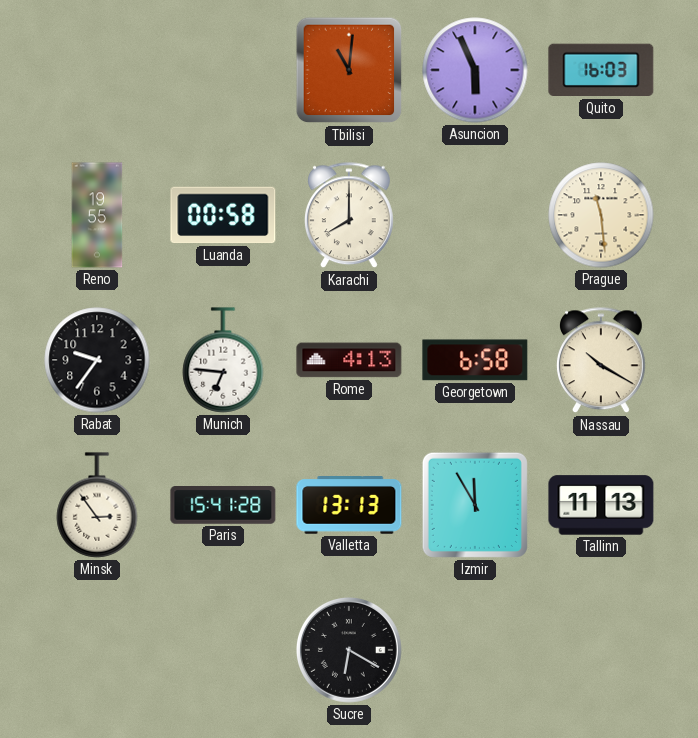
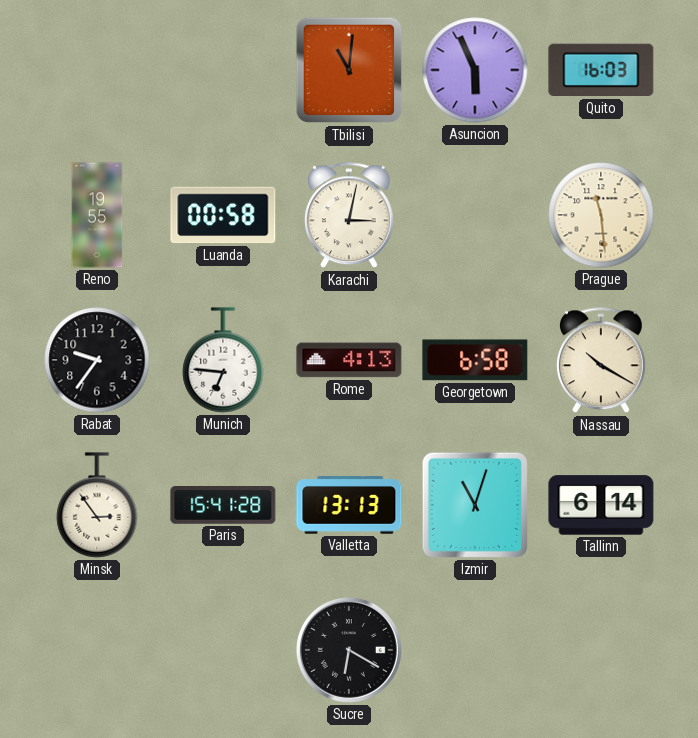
Karachi: 8:00 -> 3:02 (349, 216)
Izmir: 11:55 -> 11:03 (475, 505)
Tallinn: 11:13 -> 6:14 (601, 505)
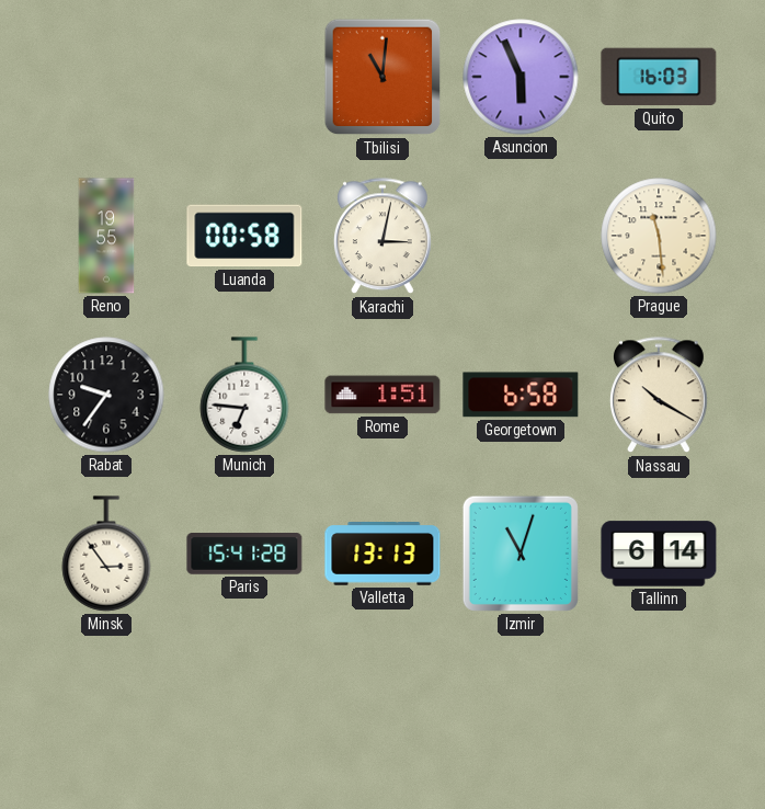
Rome: 4:13 -> 1:51 (382, 395)
Sucre: 6:20 -> none (349, 650)
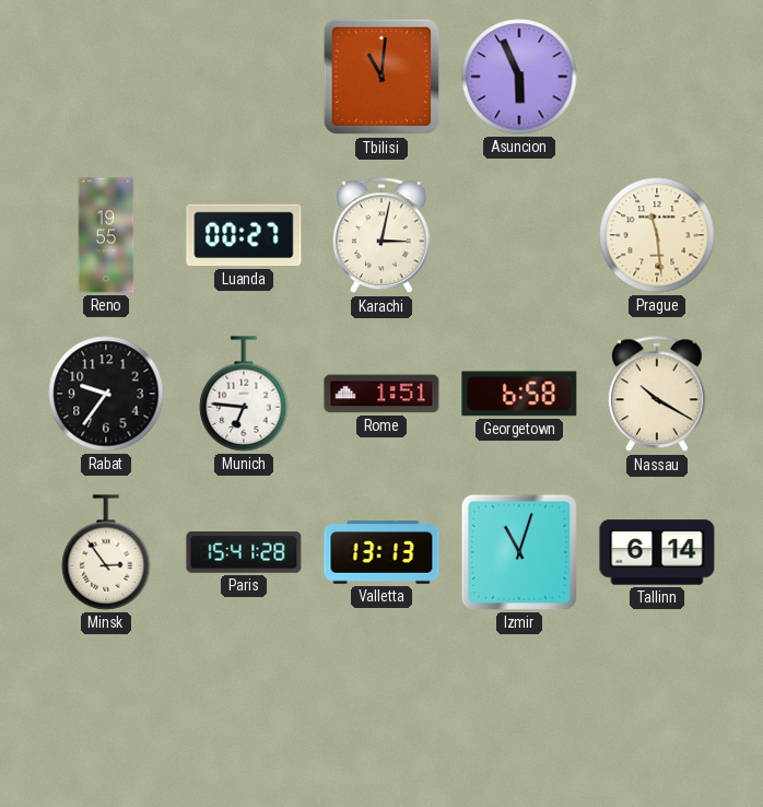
Quito: 16:03 -> none (659, 77)
Luanda: 00:58 -> 00:27 (244, 235)
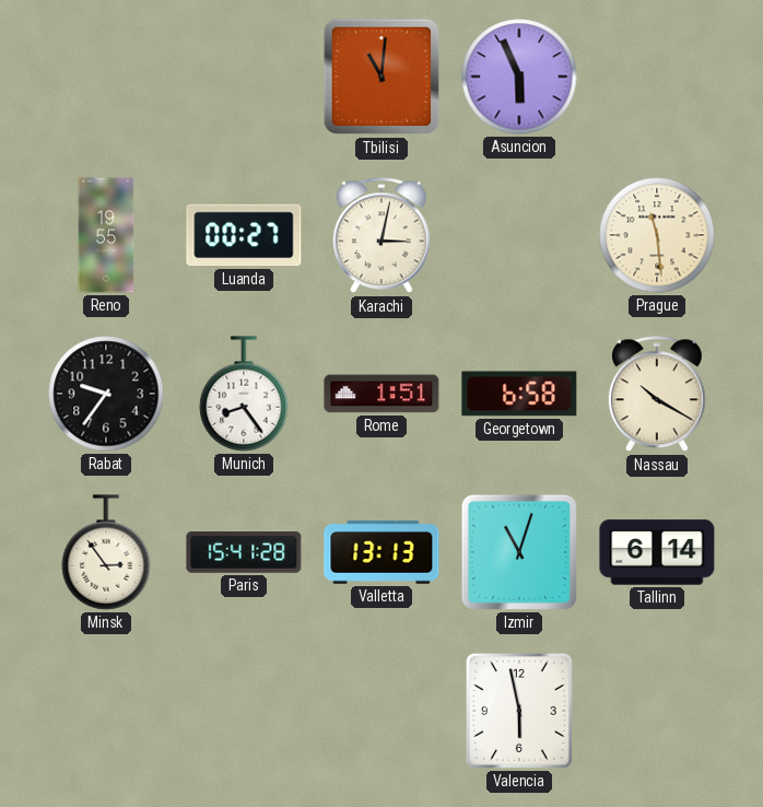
Munich: 6:46 -> 8:24 (244, 394)
Valencia: none -> 5:58 (519, 711)
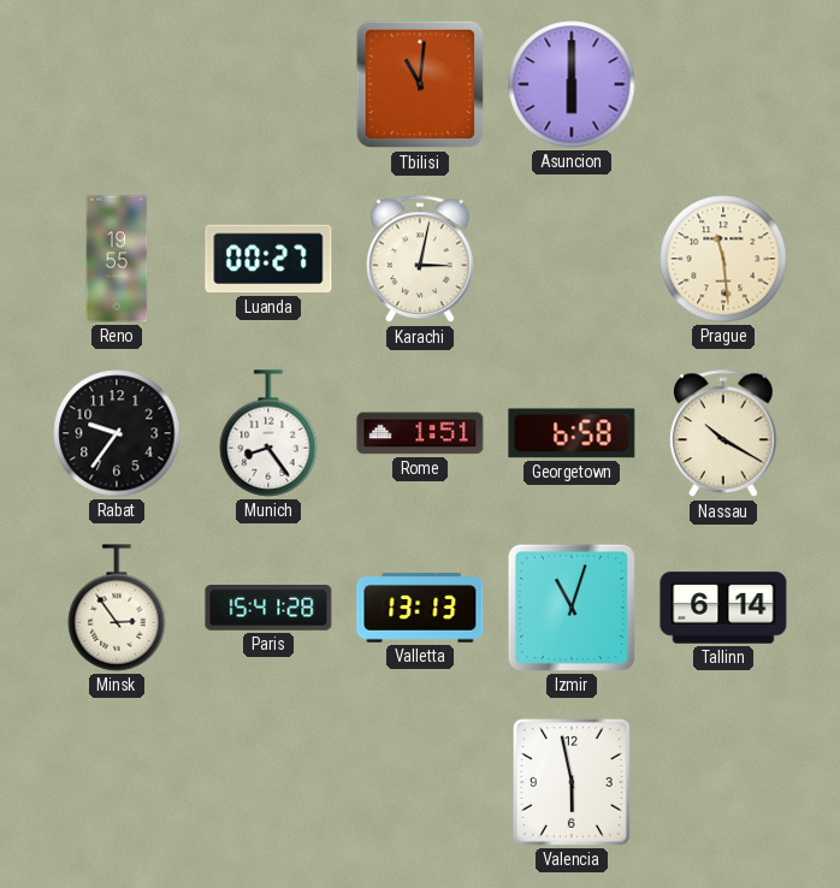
Asuncion: 5:56 -> 6:00 (572, 84)
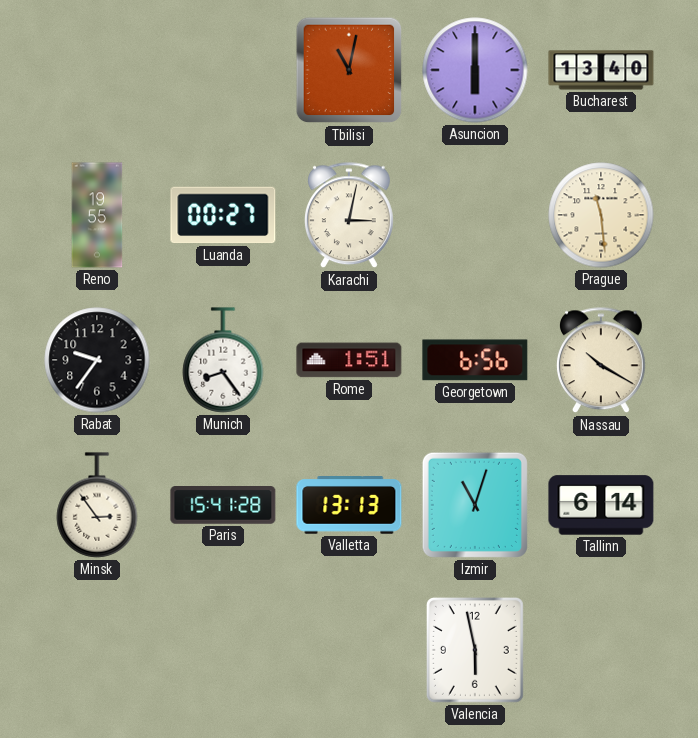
Tbilisi: 11:01 -> 11:02 (349, 70)
Bucharest: none -> 13:40 (601, 70)
Georgetown: 6:58 -> 6:56 (475, 360)
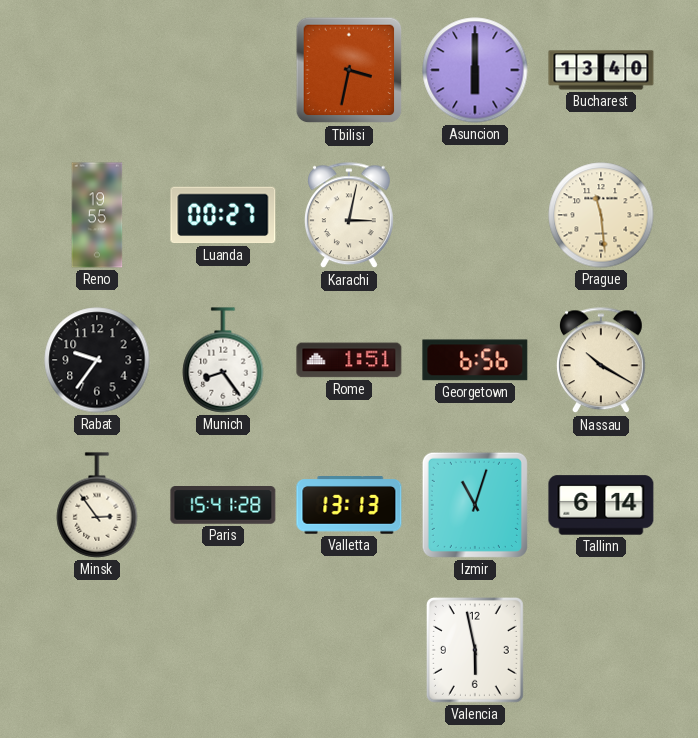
Tbilisi: 11:02 -> 3:32 (349, 70)
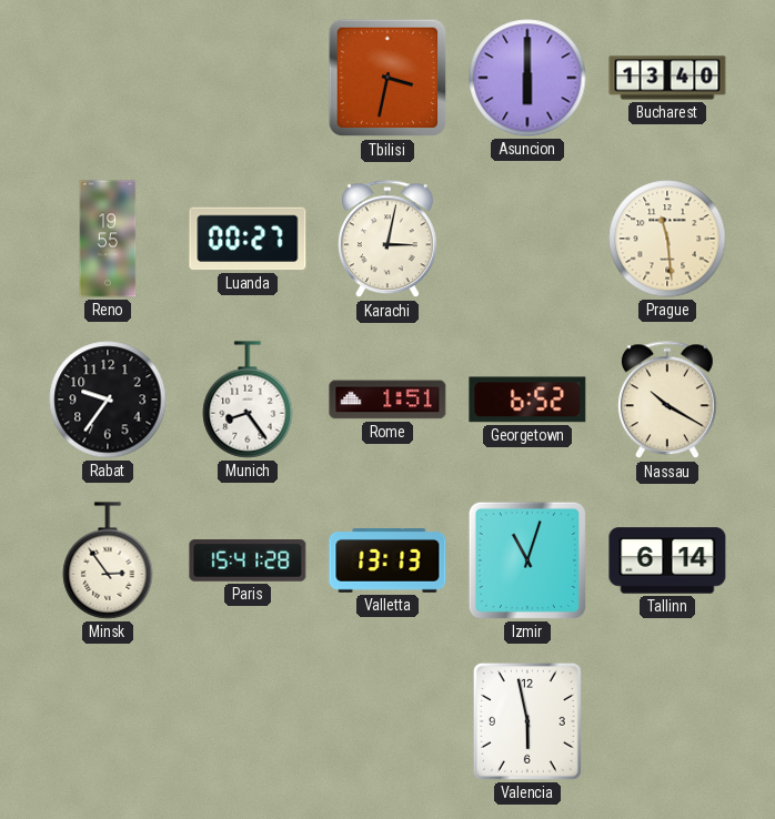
Georgetown: 6:56 -> 6:52 (527, 400)
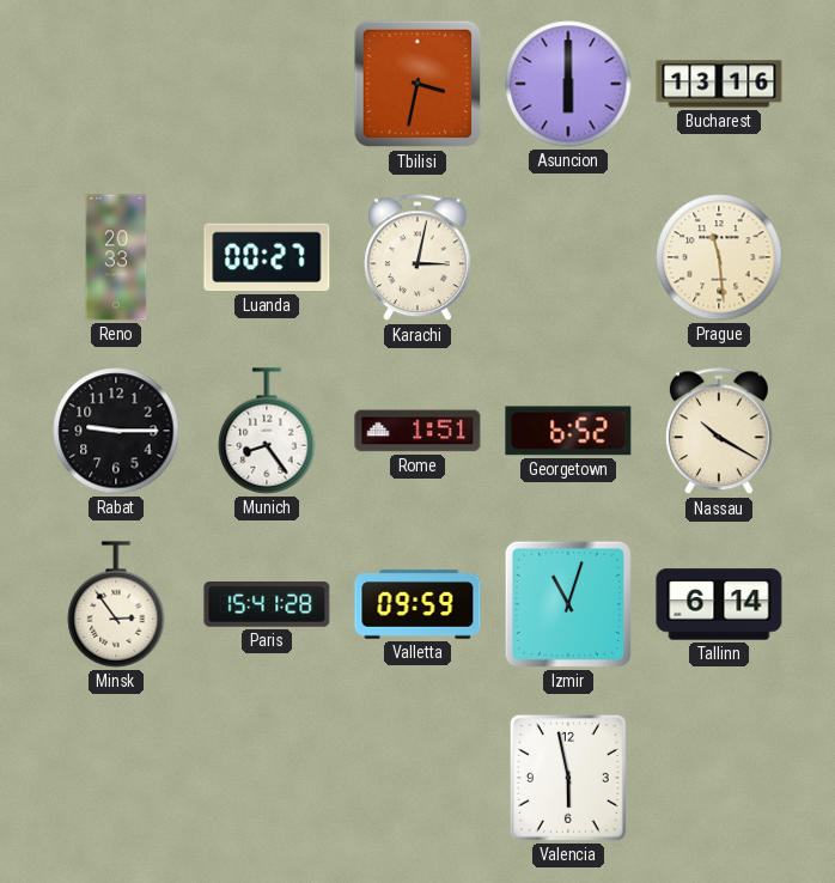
Bucharest: 13:40 -> 13:16 (719, 84)
Reno: 19:55 -> 20:33 (116, 257)
Rabat: 9:36 -> 9:15 (116, 431)
Valletta: 13:13 -> 09:59 (417, 604)
